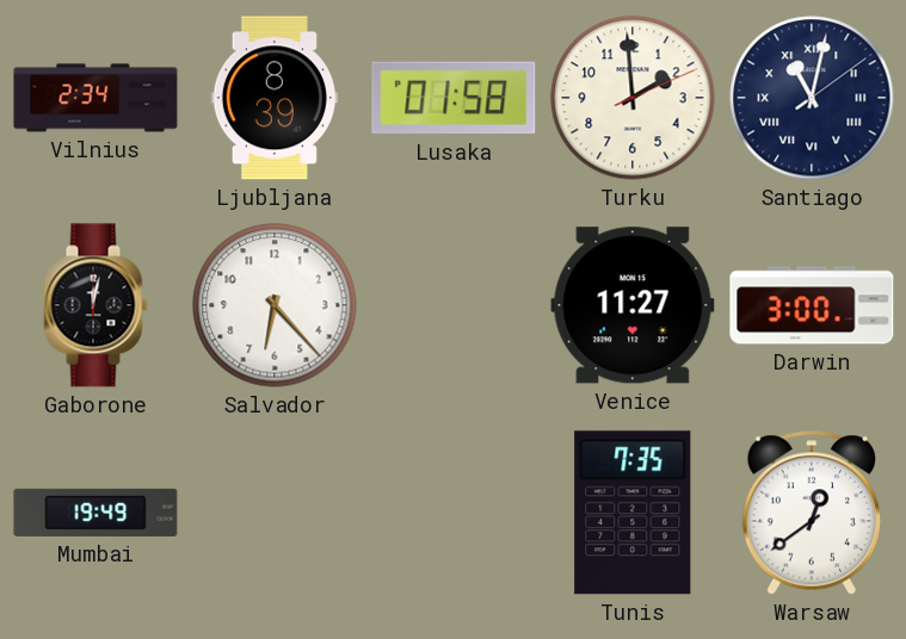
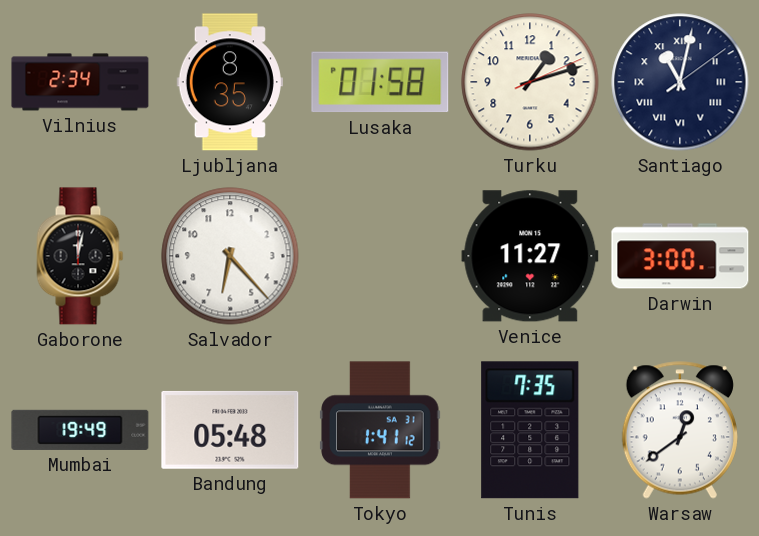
Ljubljana: 8:39 -> 8:35 (230, 82)
Turku: 1:59 -> 1:12 (530, 82)
Bandung: none -> 05:48 (230, 430)
Tokyo: none -> 1:41 (380, 430)
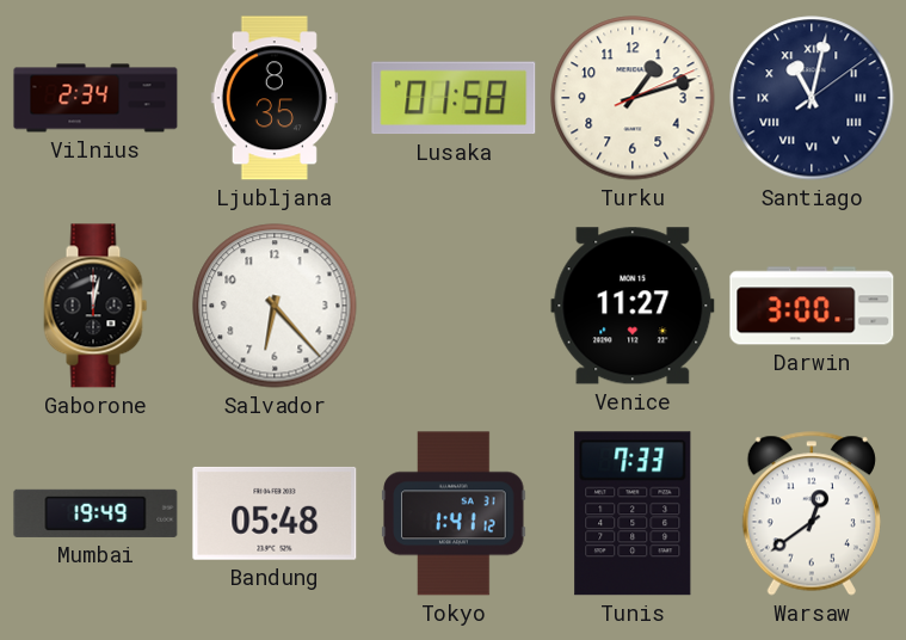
Tunis: 7:35 -> 7:33 (633, 513)
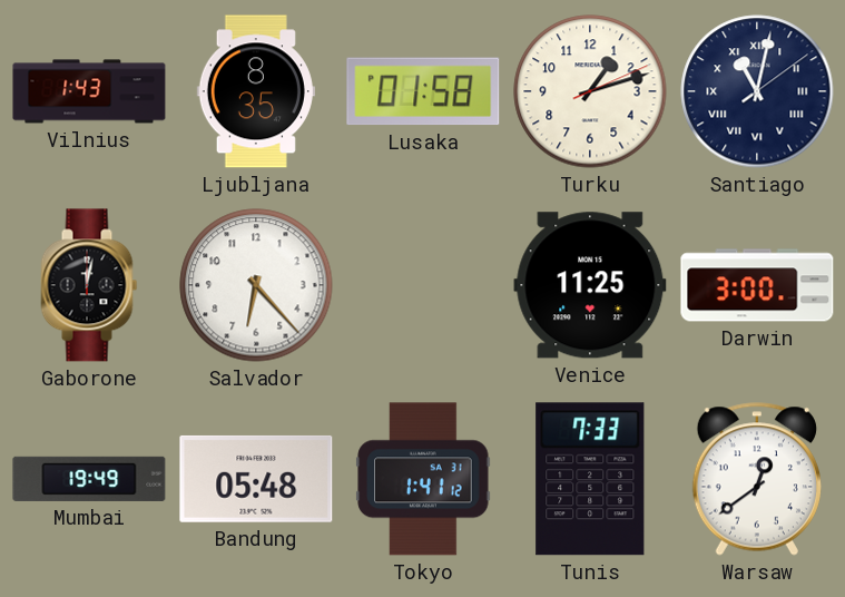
Vilnius: 2:34 -> 1:43 (89, 91)
Venice: 11:27 -> 11:25 (590, 285)
